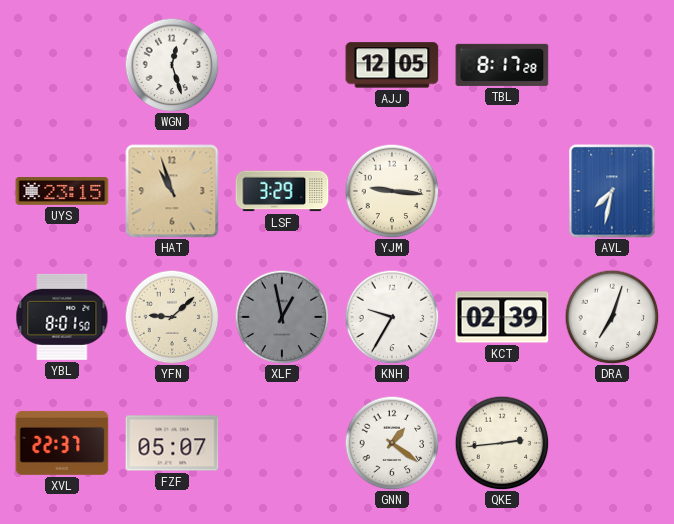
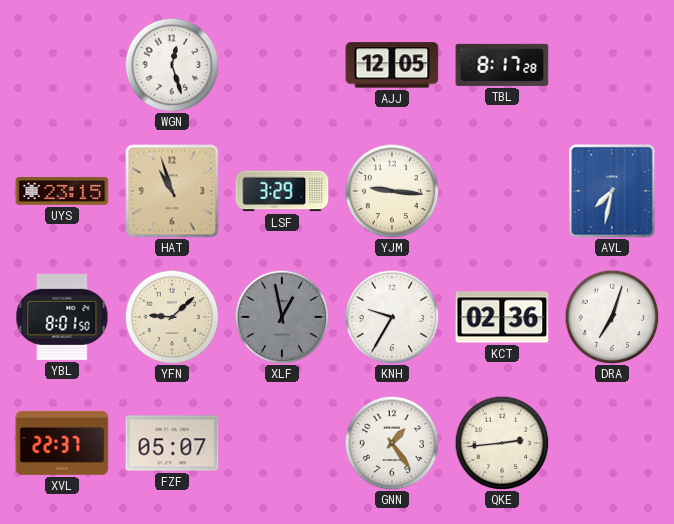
KCT: 02:39 -> 02:36 (502, 317)
GNN: 1:21 -> 1:24 (392, 443)
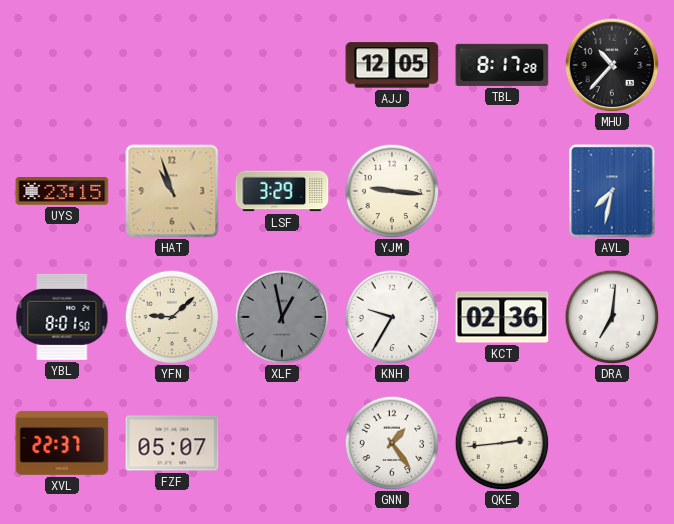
WGN: 12:27 -> none (172, 65)
MHU: none -> 10:37 (612, 65)
DRA: 7:03 -> 7:01 (612, 317)
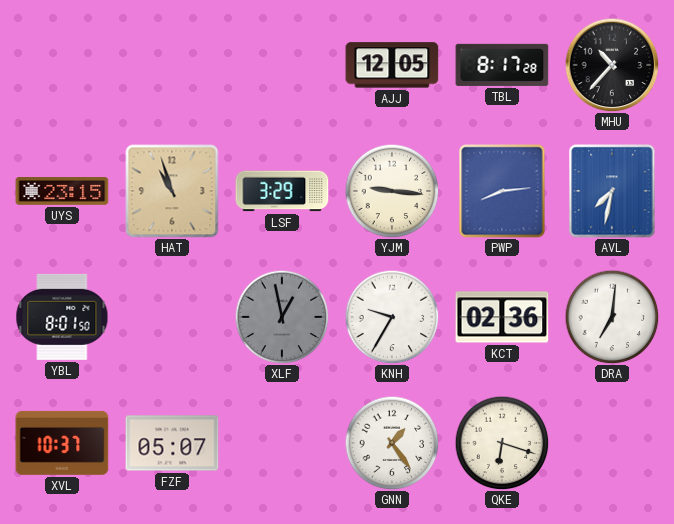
PWP: none -> 8:14 (502, 191)
YFN: 9:08 -> none (172, 317)
XVL: 22:37 -> 10:37 (62, 443)
QKE: 2:44 -> 6:18 (502, 443)
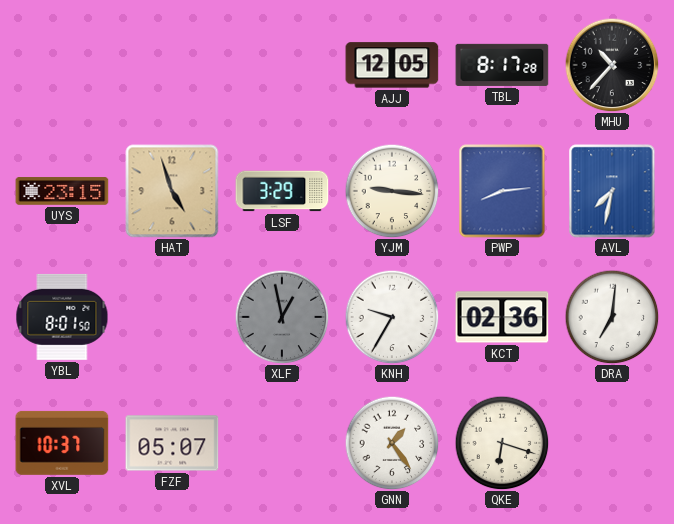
HAT: 10:57 -> 4:57 (172, 191)
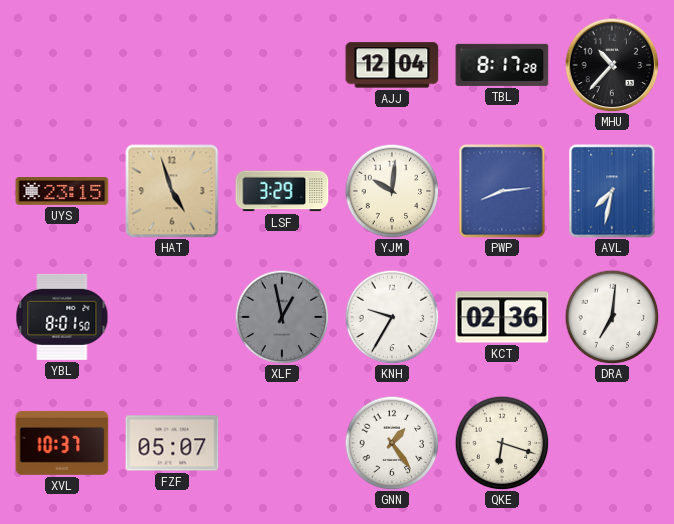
AJJ: 12:05 -> 12:04 (392, 65)
YJM: 9:16 -> 10:01 (392, 191)
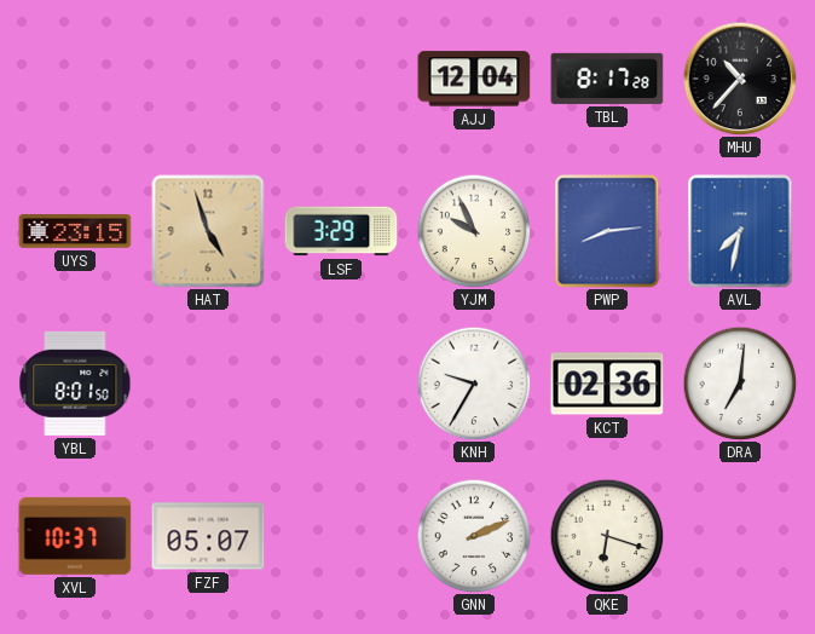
YJM: 10:01 -> 9:56 (474, 231)
XLF: 12:58 -> none (282, 317)
GNN: 1:24 -> 2:11 (474, 536)
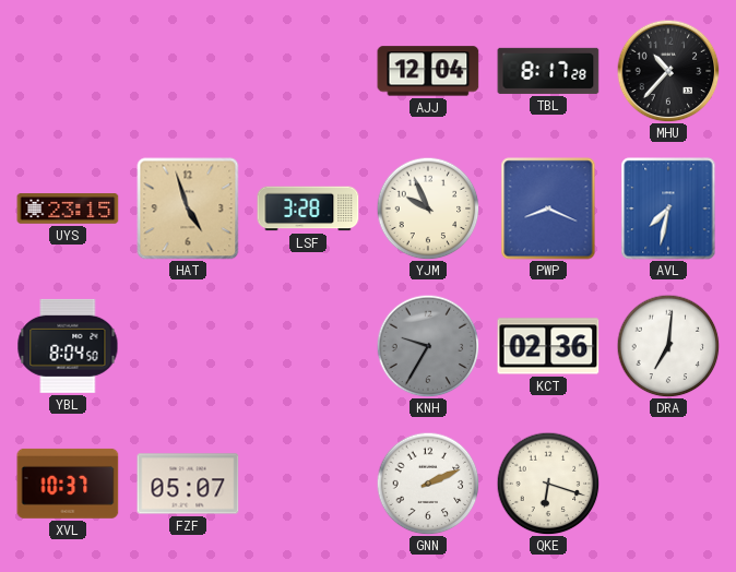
LSF: 3:29 -> 3:28 (308, 208)
PWP: 8:14 -> 8:19 (548, 208)
YBL: 8:01 -> 8:04 (68, 346)
KNH dial: white -> grey (428, 346)
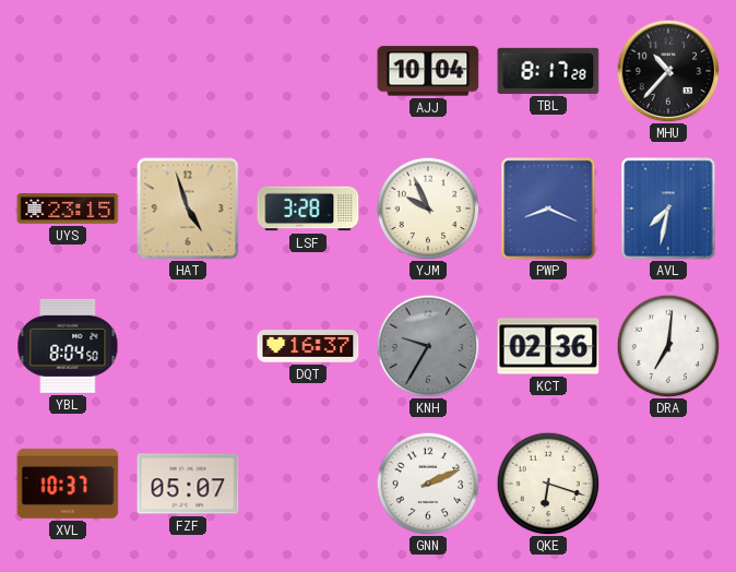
AJJ: 12:04 -> 10:04 (428, 71)
DQT: none -> 16:37 (308, 346)
